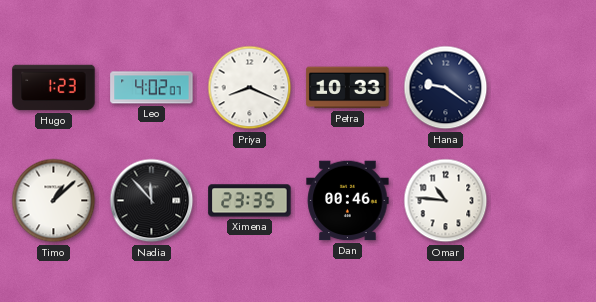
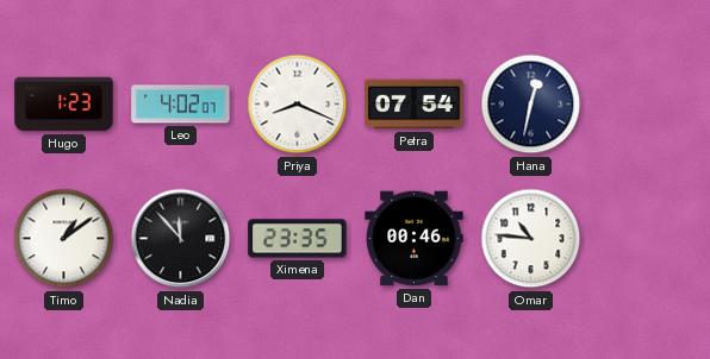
Petra: 10:33 -> 07:54 (415, 105)
Hana: 9:21 -> 12:32 (531, 105)
Timo: 1:08 -> 1:09 (64, 239)
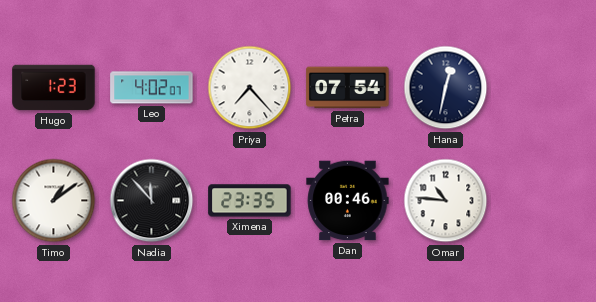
Priya: 8:19 -> 7:23 (250, 88)
